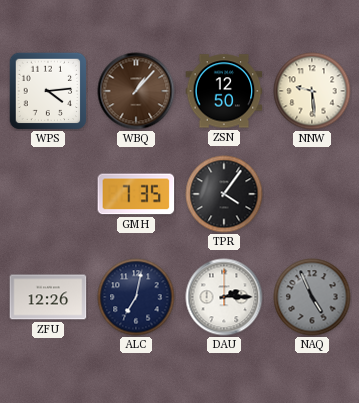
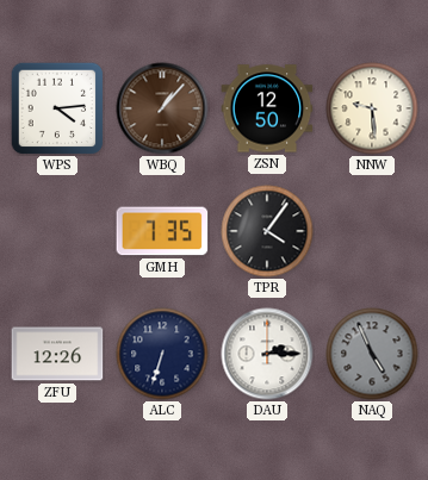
ALC: 7:02 -> 6:33 (162, 354)
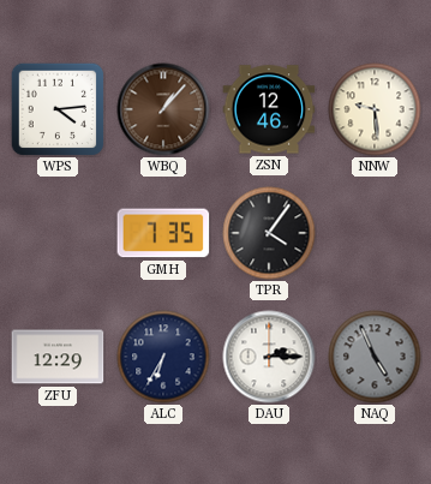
ZSN: 12:50 -> 12:46 (269, 109)
ZFU: 12:26 -> 12:29 (58, 357)
ALC: 6:33 -> 6:35 (163, 357)
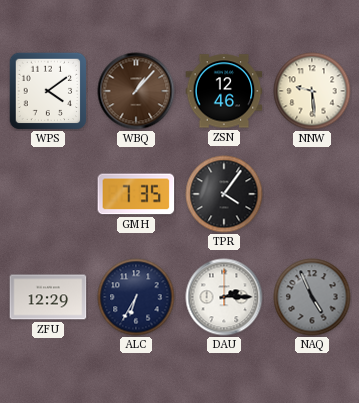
WPS: 4:14 -> 4:09 (48, 91)
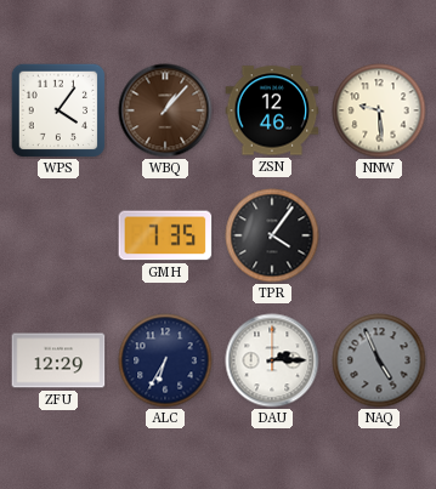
WPS: 4:09 -> 4:06 (58, 110)
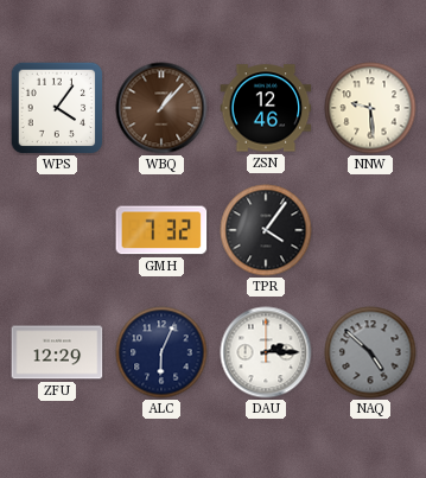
GMH: 7:35 -> 7:32 (161, 230)
ALC: 6:35 -> 6:04 (161, 352)
NAQ: 4:56 -> 4:52 (370, 352)
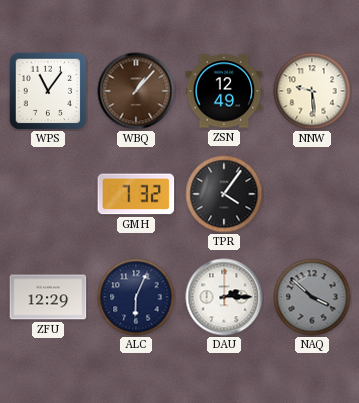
WPS: 4:06 -> 11:06 (48, 91)
ZSN: 12:46 -> 12:49 (224, 91)
NAQ: 4:52 -> 3:52 (312, 297)
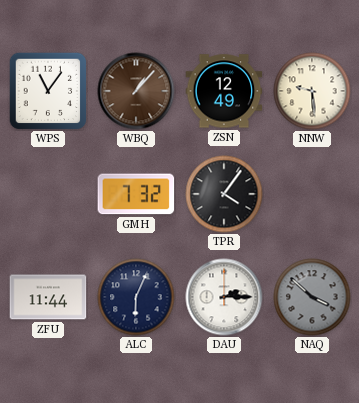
ZFU: 12:29 -> 11:44 (48, 297)
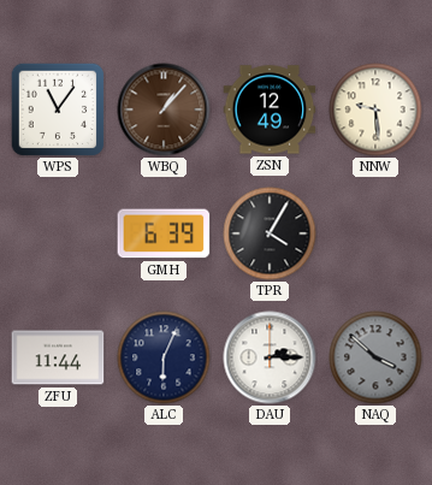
GMH: 7:32 -> 6:39 (164, 233)
TPR: 4:06 -> 4:05 (270, 233)
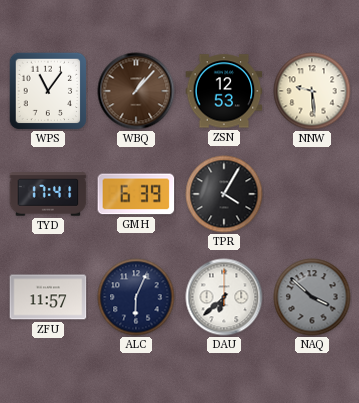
ZSN: 12:49 -> 12:53 (224, 91)
TYD: none -> 17:41 (48, 194)
ZFU: 11:44 -> 11:57 (48, 297)
DAU: 2:15 -> 6:38 (224, 297)
